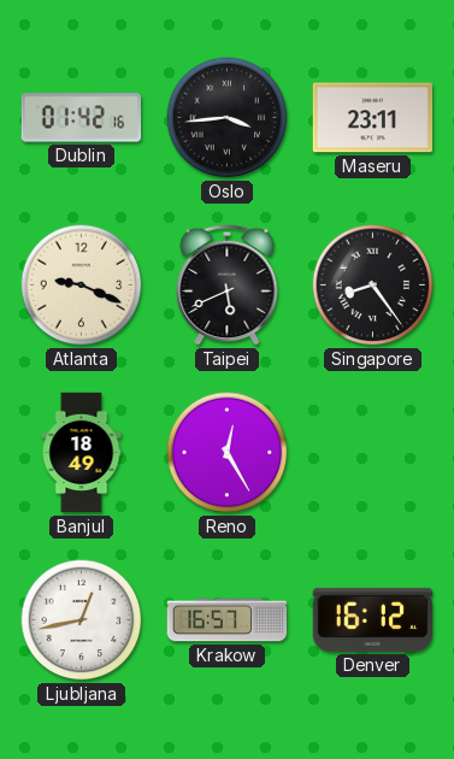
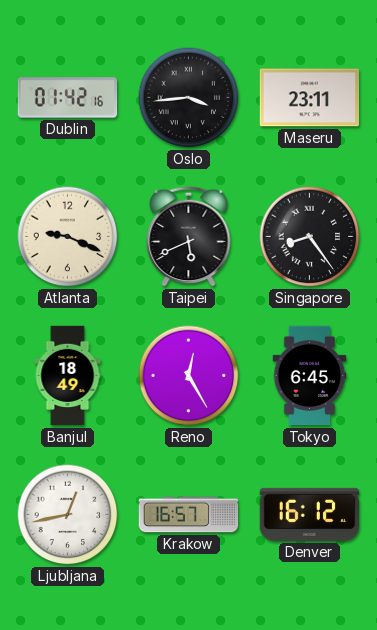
Tokyo: none -> 6:45 (310, 376)
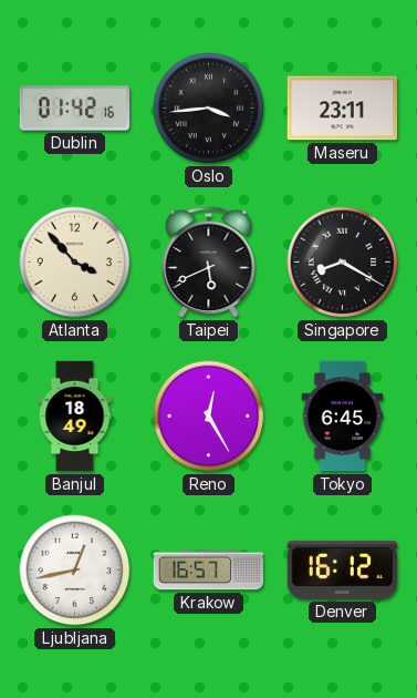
Atlanta: 9:19 -> 3:53 (75, 263)
Singapore: 8:24 -> 8:20 (343, 263)
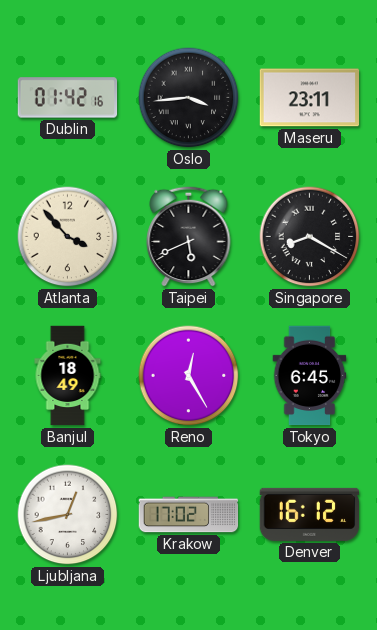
Krakow: 16:57 -> 17:02 (189, 515)
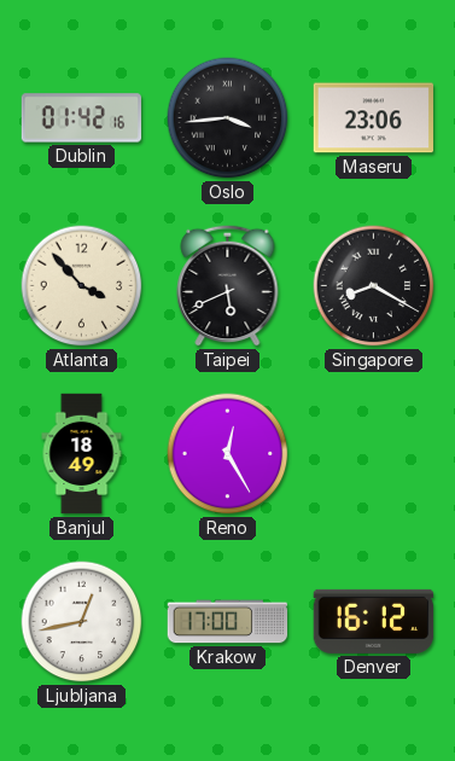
Maseru: 23:11 -> 23:06 (374, 118)
Tokyo: 6:45 -> none (310, 376)
Krakow: 17:02 -> 17:00 (228, 622)
